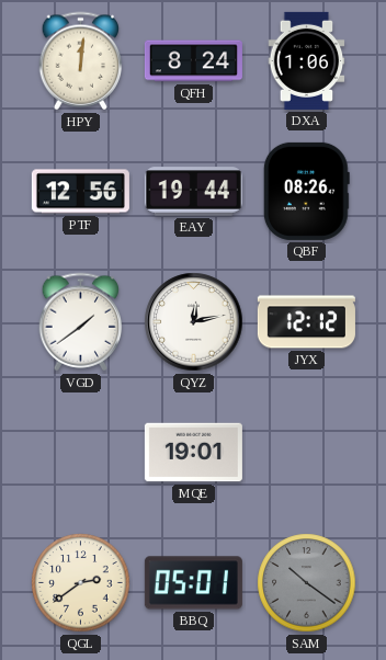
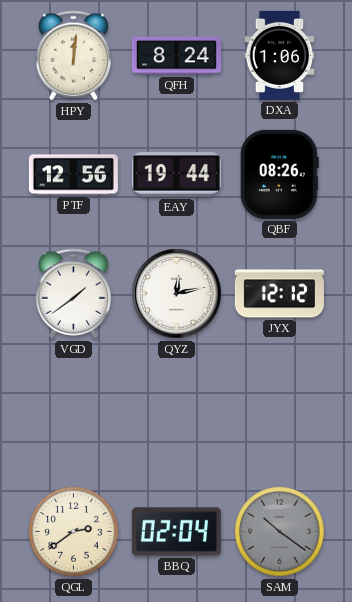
MQE: 19:01 -> none (193, 453)
BBQ: 05:01 -> 02:04 (176, 532)
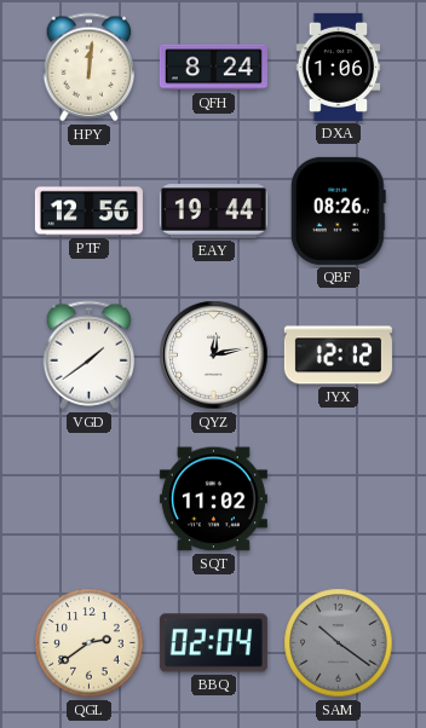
SQT: none -> 11:02 (213, 499)
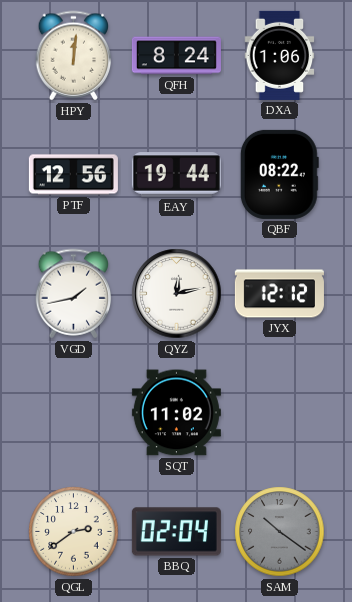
QBF: 08:26 -> 08:22 (279, 174)
VGD: 1:39 -> 1:43 (74, 294)
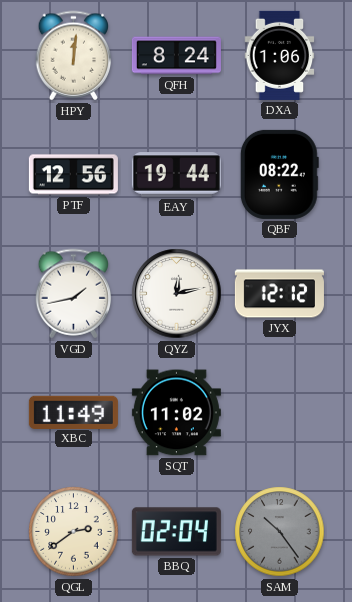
XBC: none -> 11:49 (73, 412)
SAM: 10:21 -> 10:24 (280, 532)
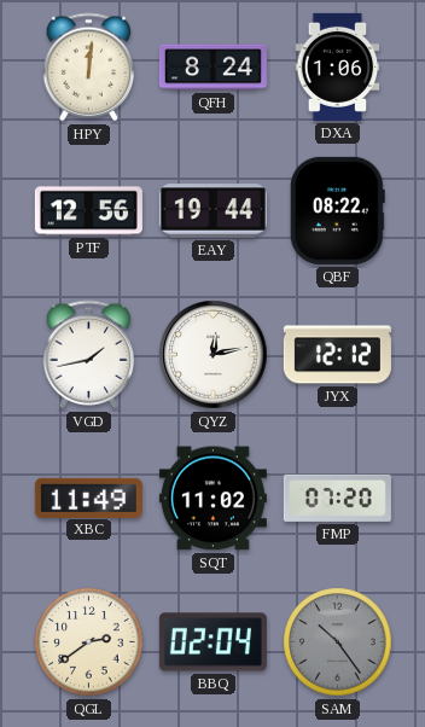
FMP: none -> 07:20 (337, 498)
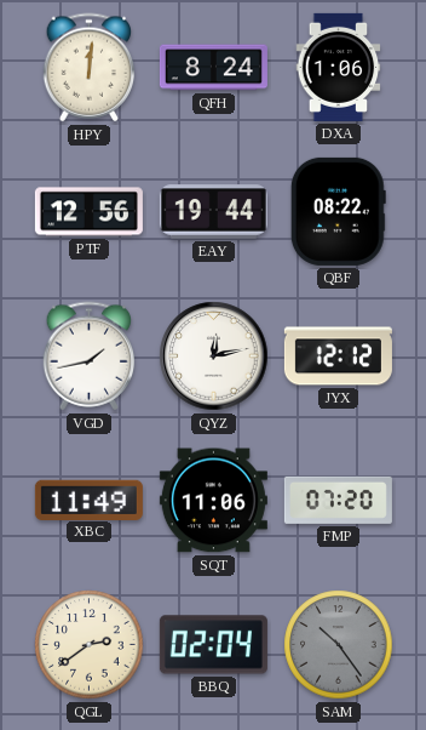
SQT: 11:02 -> 11:06 (213, 501)
